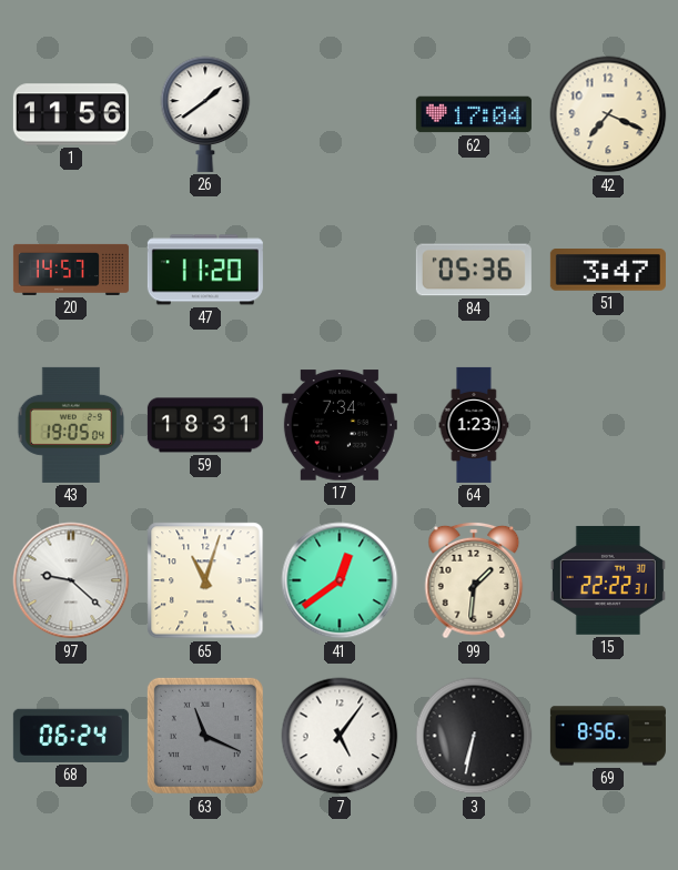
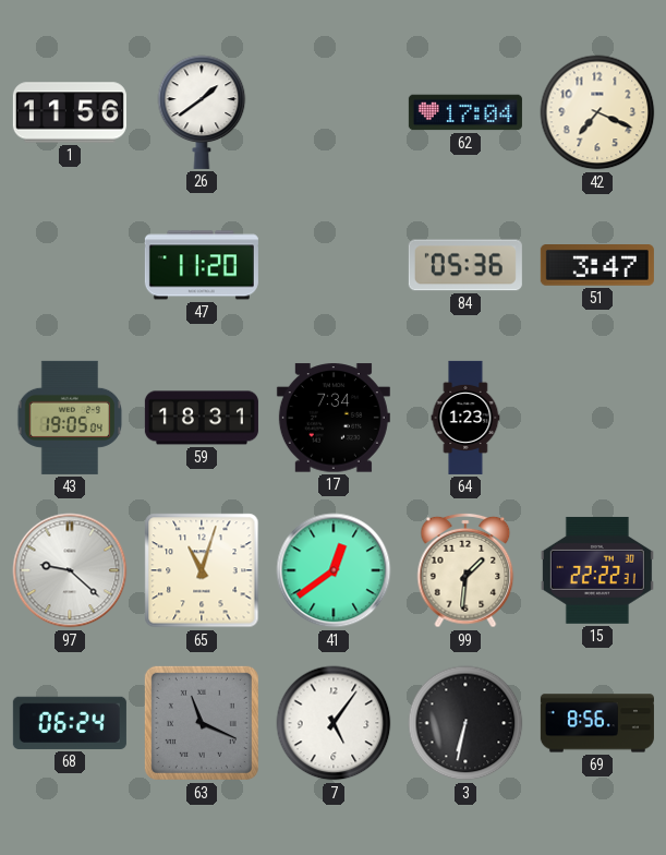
20: 14:57 -> none (71, 270)
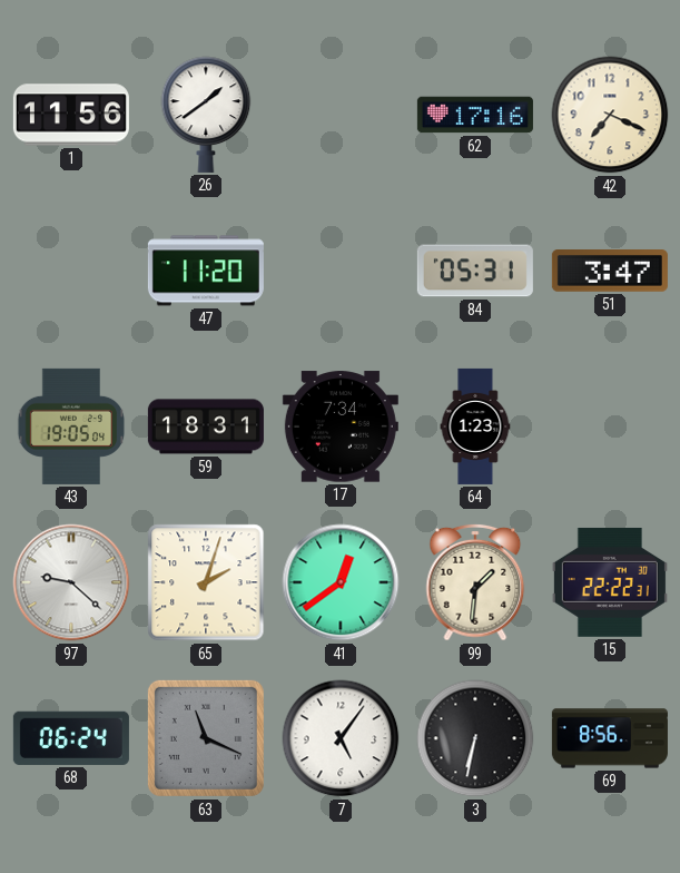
62: 17:04 -> 17:16 (475, 115)
84: 05:36 -> 05:31 (475, 271)
65: 11:03 -> 2:03 (206, 582)
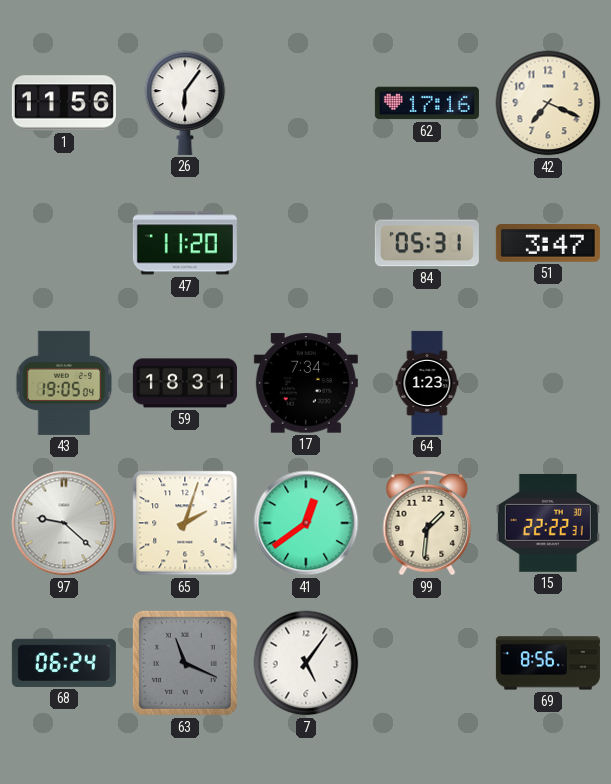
26: 1:39 -> 6:06 (185, 103)
3: 6:32 -> none (475, 738)
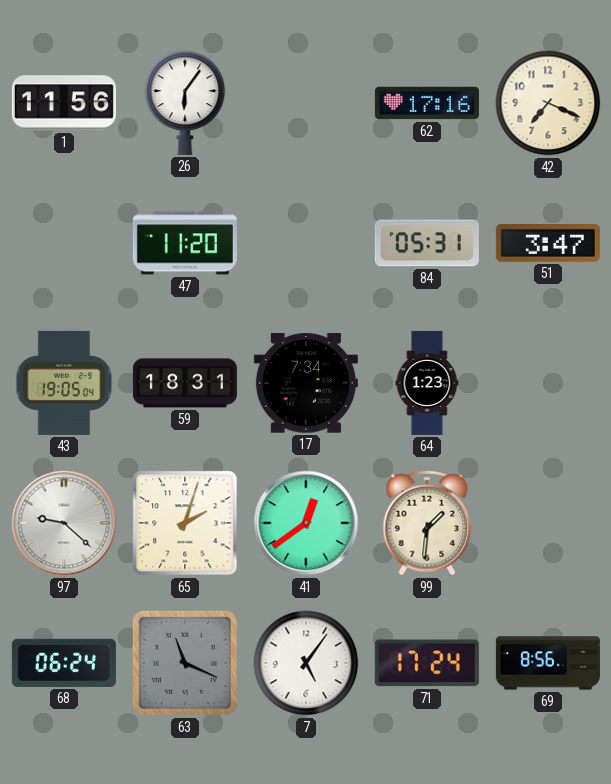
15: 22:22 -> none (548, 523)
71: none -> 17:24 (427, 663)
